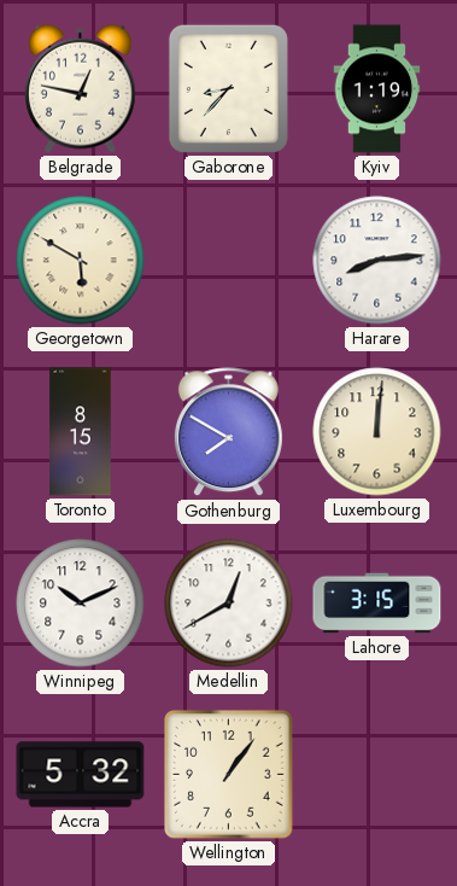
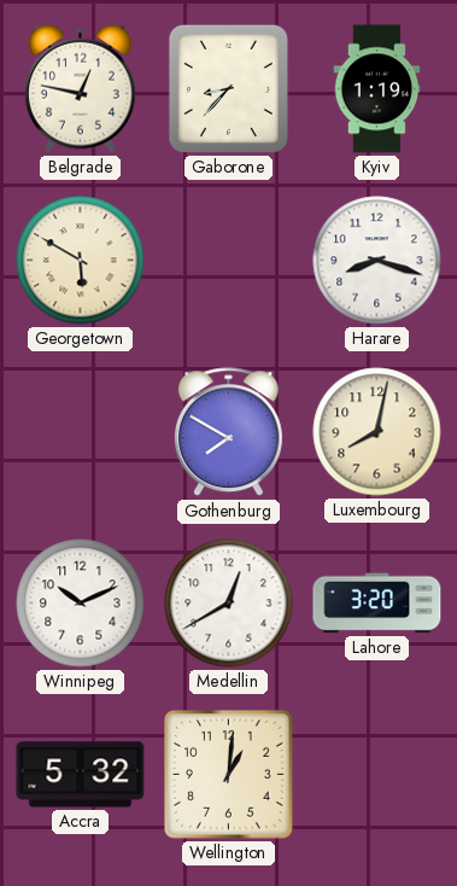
Harare: 8:14 -> 8:18 (377, 261)
Toronto: 8:15 -> none (81, 432)
Luxembourg: 12:01 -> 8:02 (377, 432)
Lahore: 3:15 -> 3:20 (377, 604)
Wellington: 1:06 -> 1:01 (229, 775)
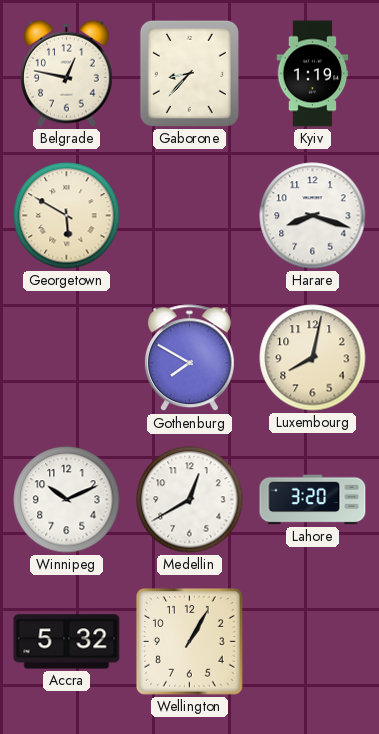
Wellington: 1:01 -> 1:05 (190, 642)
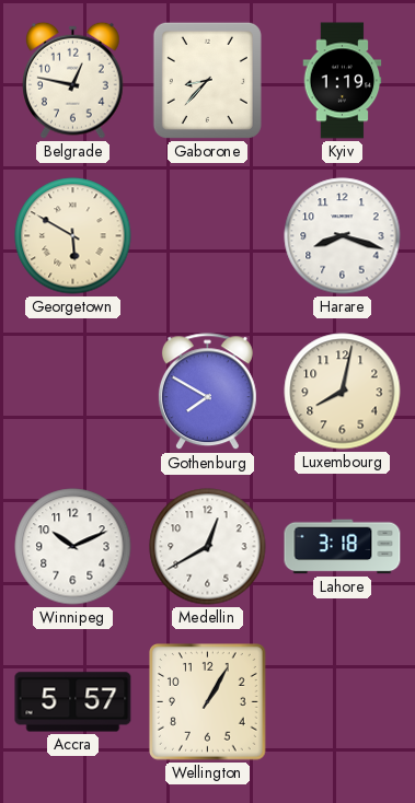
Lahore: 3:20 -> 3:18 (343, 547)
Accra: 5:32 -> 5:57 (73, 702)
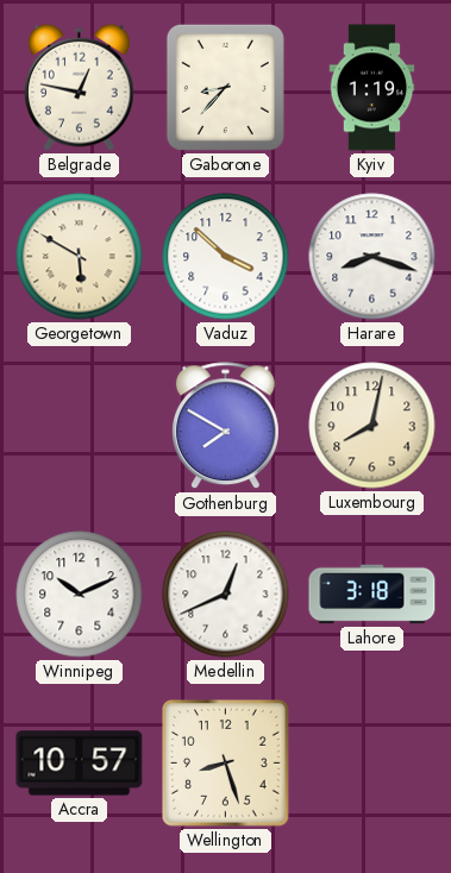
Vaduz: none -> 3:52 (226, 257)
Medellin: 12:40 -> 12:41 (226, 595)
Accra: 5:57 -> 10:57 (80, 764)
Wellington: 1:05 -> 8:27 (226, 764)
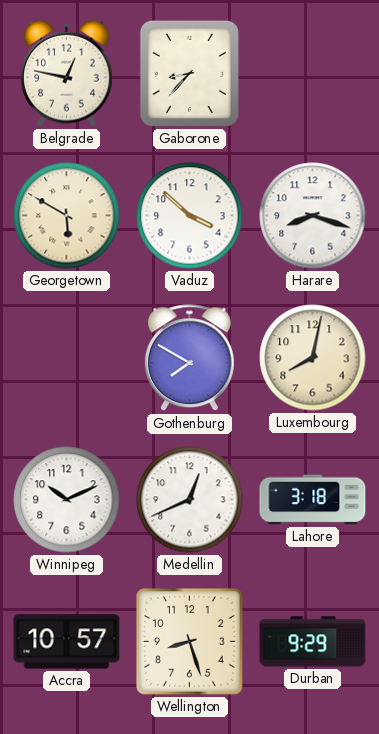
Kyiv: 1:19 -> none (372, 88)
Durban: none -> 9:29 (313, 642)
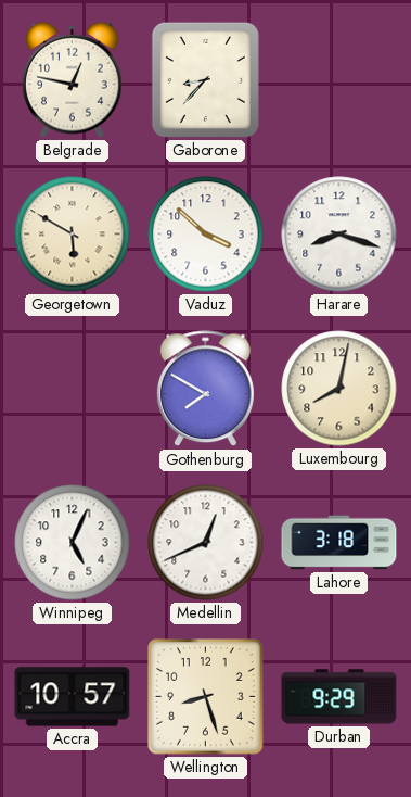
Winnipeg: 10:11 -> 5:04 (73, 543)
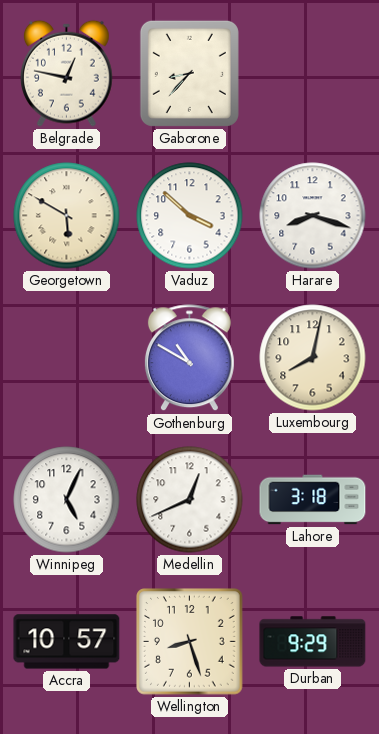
Gothenburg: 7:50 -> 10:50 (189, 358)
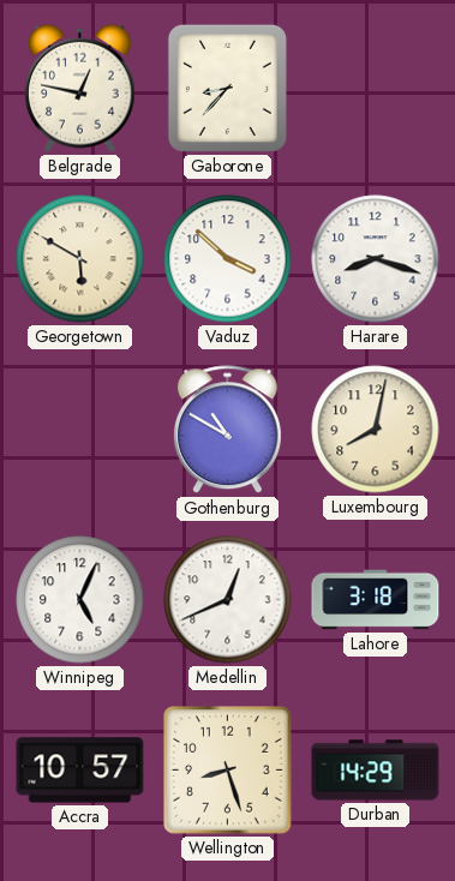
Durban: 9:29 -> 14:29 (376, 771)
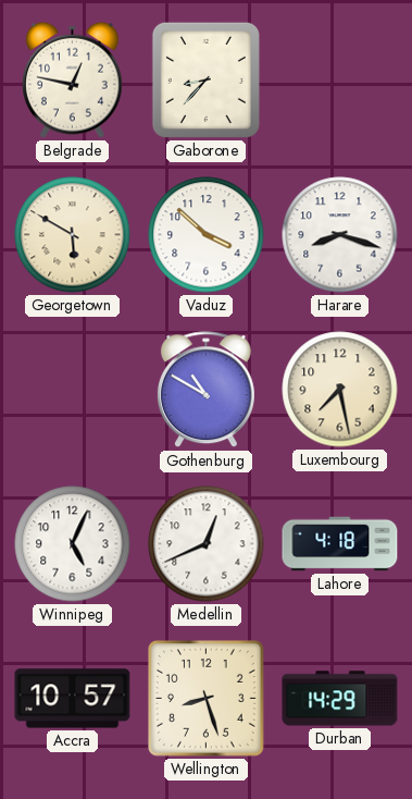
Luxembourg: 8:02 -> 7:28 (340, 390)
Lahore: 3:18 -> 4:18 (340, 544)
